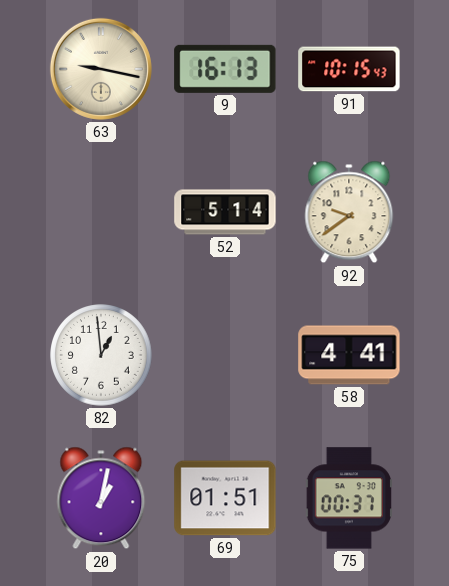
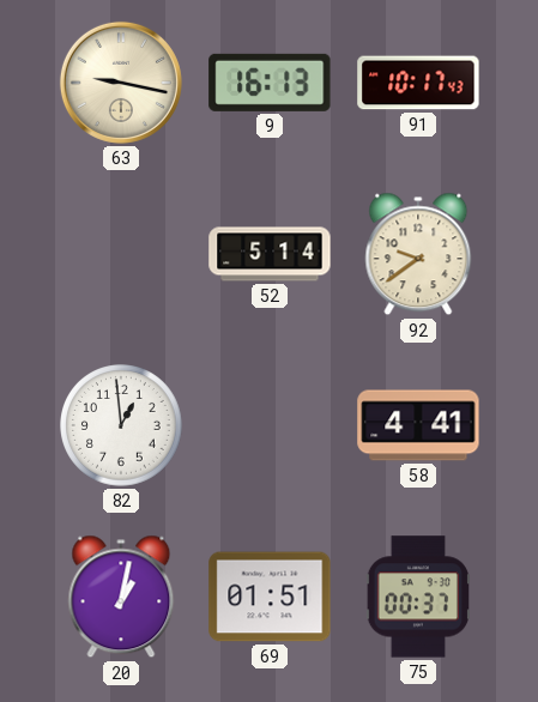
91: 10:15 -> 10:17 (418, 83)
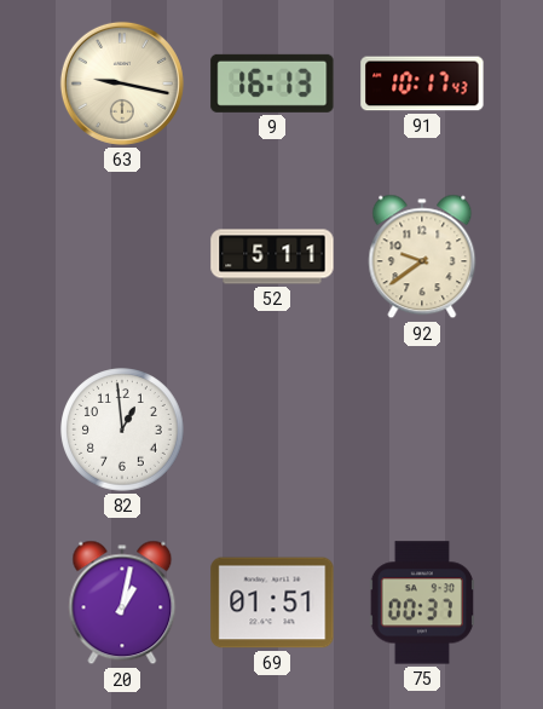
52: 5:14 -> 5:11 (272, 256)
58: 4:41 -> none (418, 425)
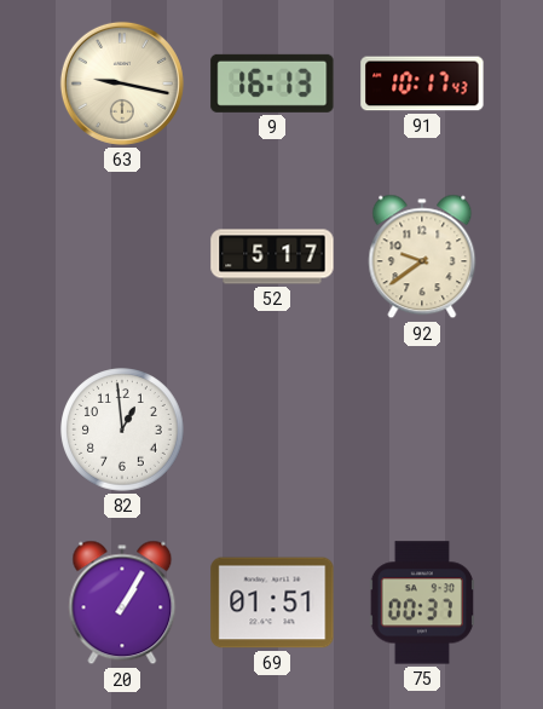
52: 5:11 -> 5:17 (272, 256)
20: 1:02 -> 1:05 (122, 603)
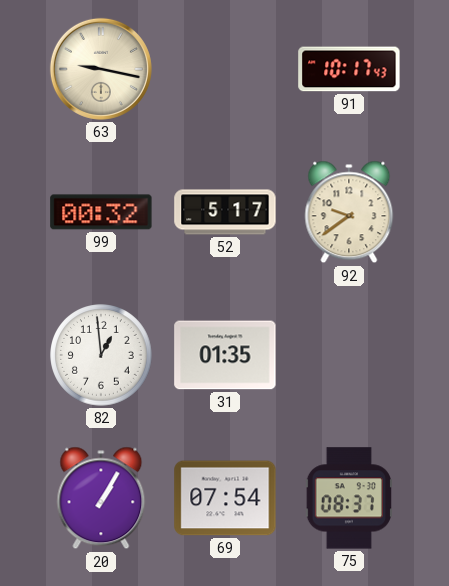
9: 16:13 -> none (272, 83)
99: none -> 00:32 (101, 212)
31: none -> 01:35 (225, 355)
69: 01:51 -> 07:54 (225, 498)
75: 00:37 -> 08:37 (348, 498)
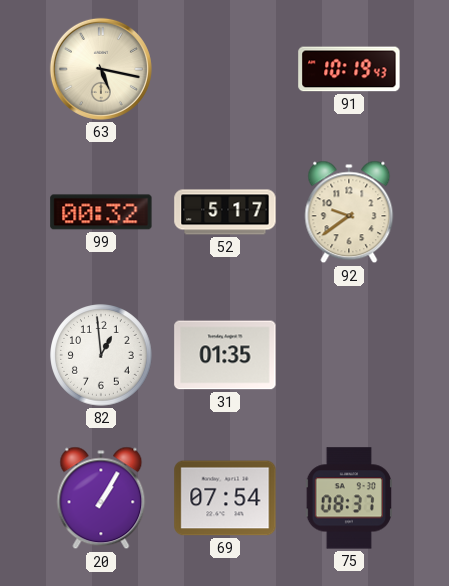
63: 9:17 -> 5:17 (101, 69)
91: 10:17 -> 10:19 (349, 69)
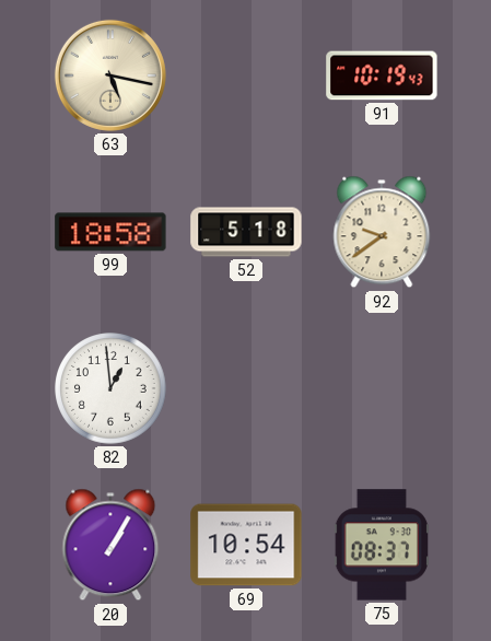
99: 00:32 -> 18:58 (110, 232)
52: 5:17 -> 5:18 (246, 232)
31: 01:35 -> none (225, 355)
69: 07:54 -> 10:54 (246, 545)
